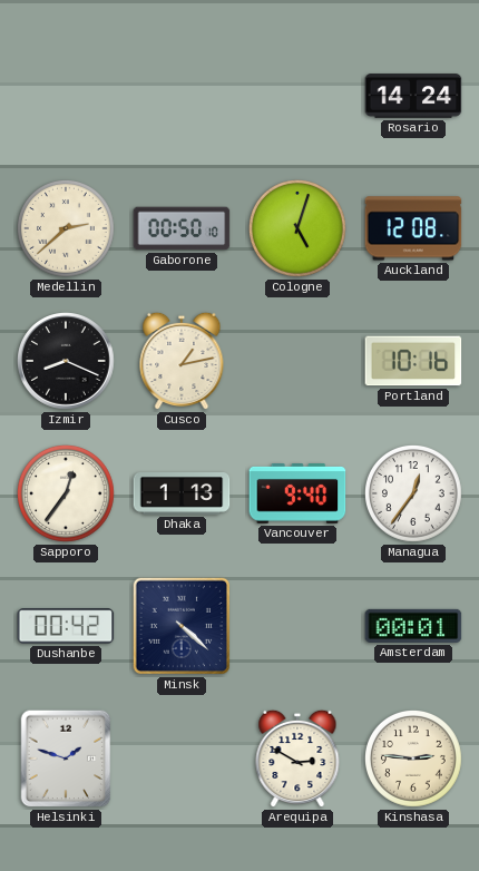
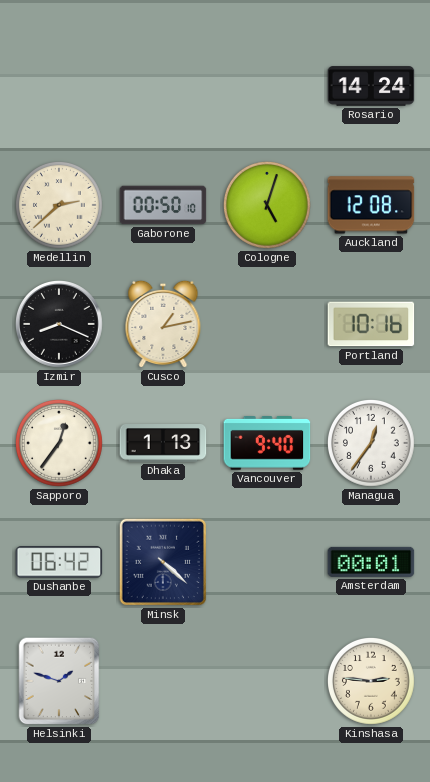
Dushanbe: 00:42 -> 06:42 (59, 562)
Arequipa: 2:50 -> none (297, 759)
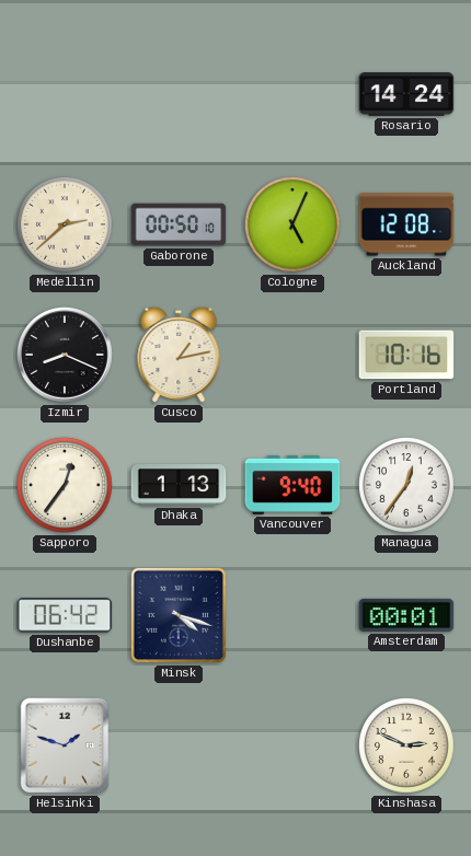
Cologne: 5:03 -> 5:04 (294, 225)
Minsk: 4:22 -> 4:18 (179, 615)
Kinshasa: 2:46 -> 2:49 (407, 747)
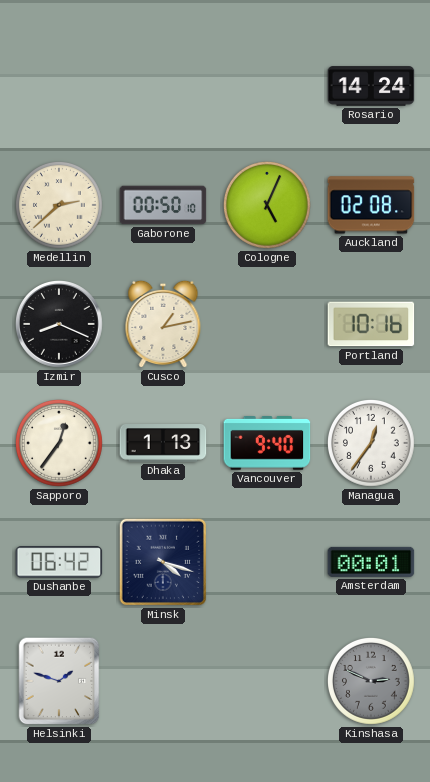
Auckland: 12:08 -> 02:08 (371, 205)
Kinshasa dial: cream -> grey (372, 682)
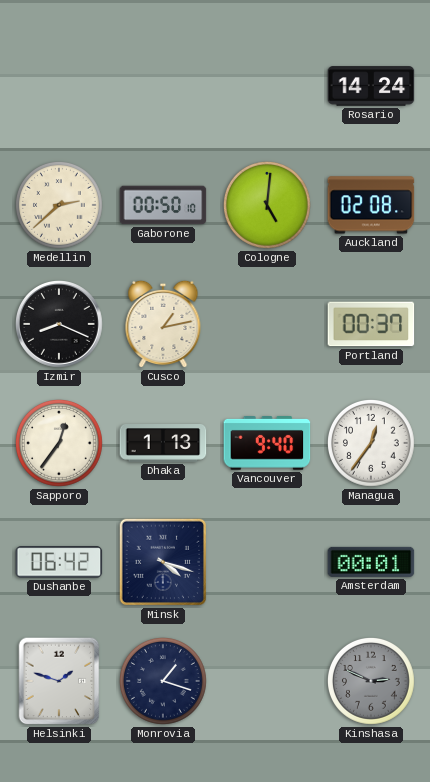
Cologne: 5:04 -> 5:01 (268, 206)
Portland: 10:16 -> 00:37 (371, 324)
Monrovia: none -> 1:18 (164, 682)
